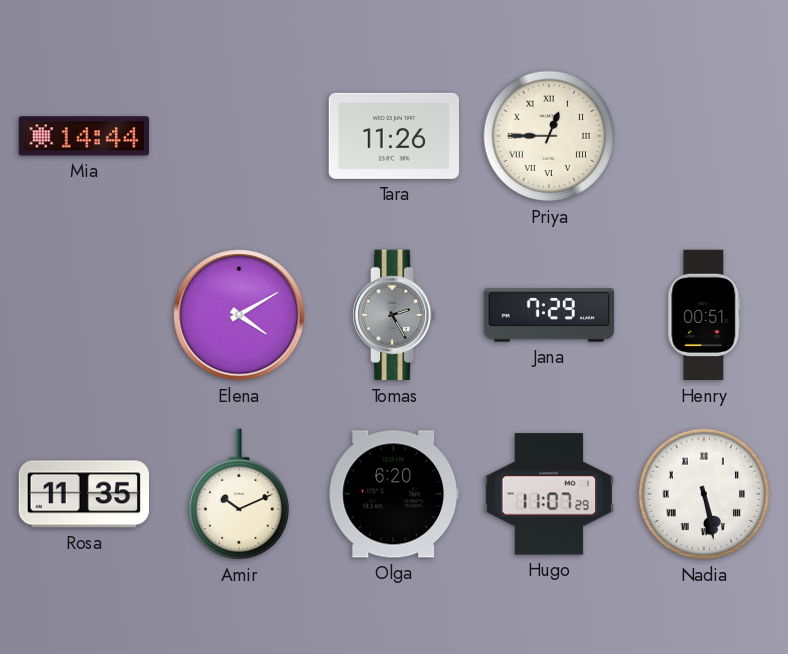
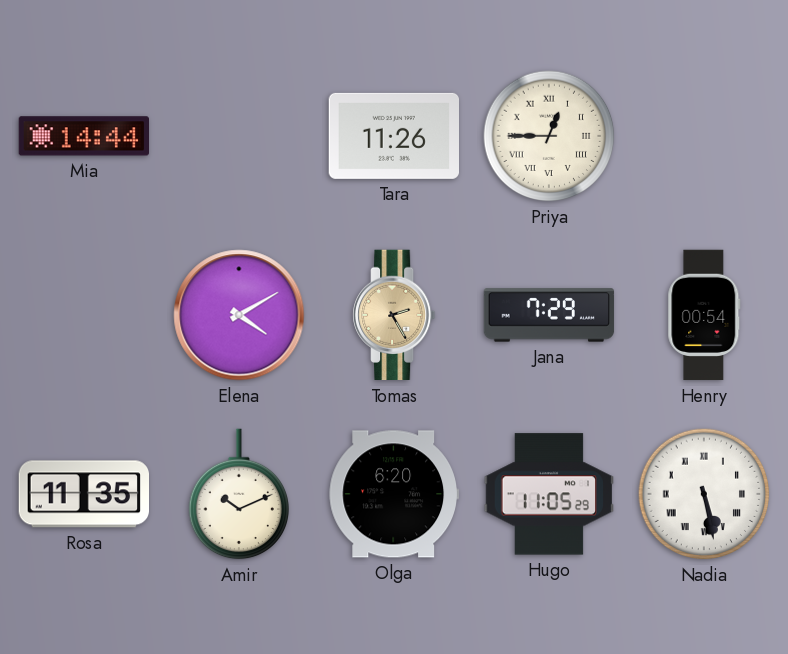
Tomas dial: grey -> champagne (395, 315)
Henry: 00:51 -> 00:54 (704, 315)
Hugo: 11:07 -> 11:05 (548, 494)
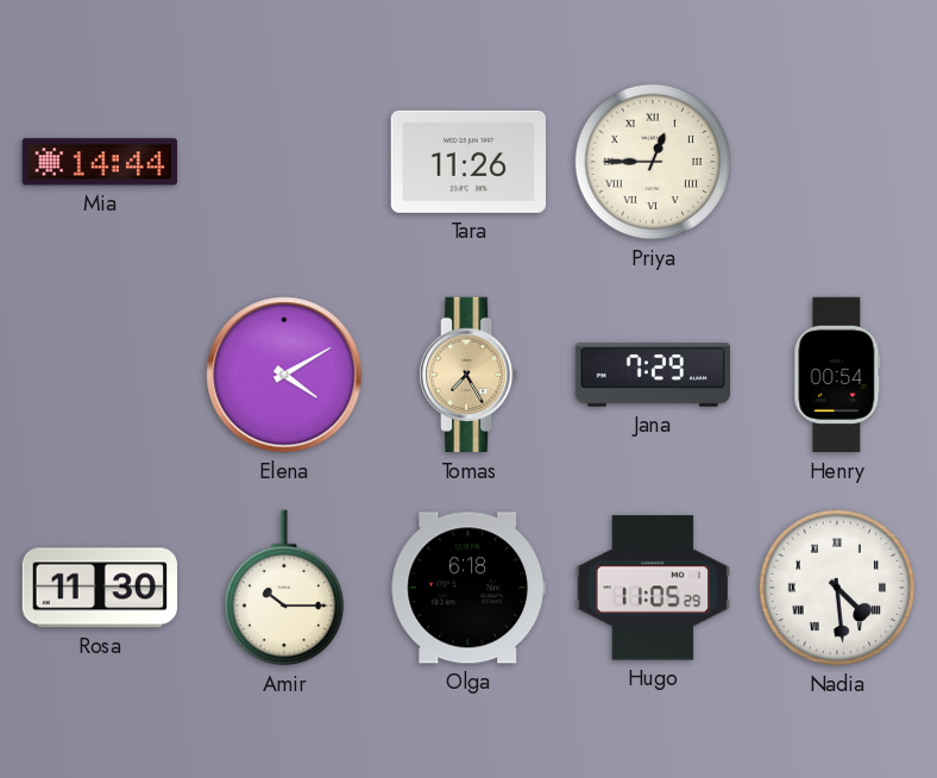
Tomas: 2:25 -> 7:25 (470, 375)
Rosa: 11:35 -> 11:30 (99, 588)
Amir: 10:11 -> 10:15 (283, 588)
Olga: 6:20 -> 6:18 (467, 588)
Nadia: 5:28 -> 4:29 (837, 588)
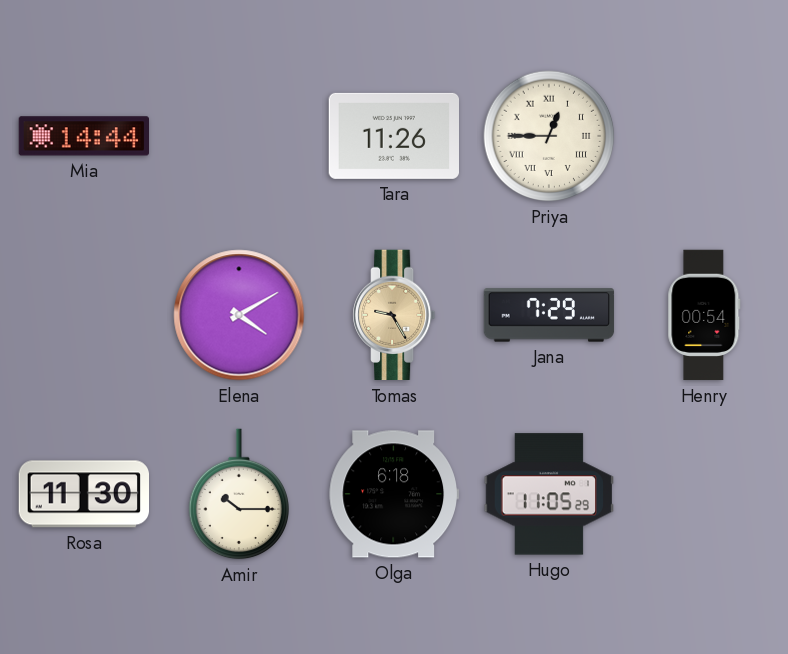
Tomas: 7:25 -> 9:25 (395, 315)
Nadia: 4:29 -> none (837, 588)
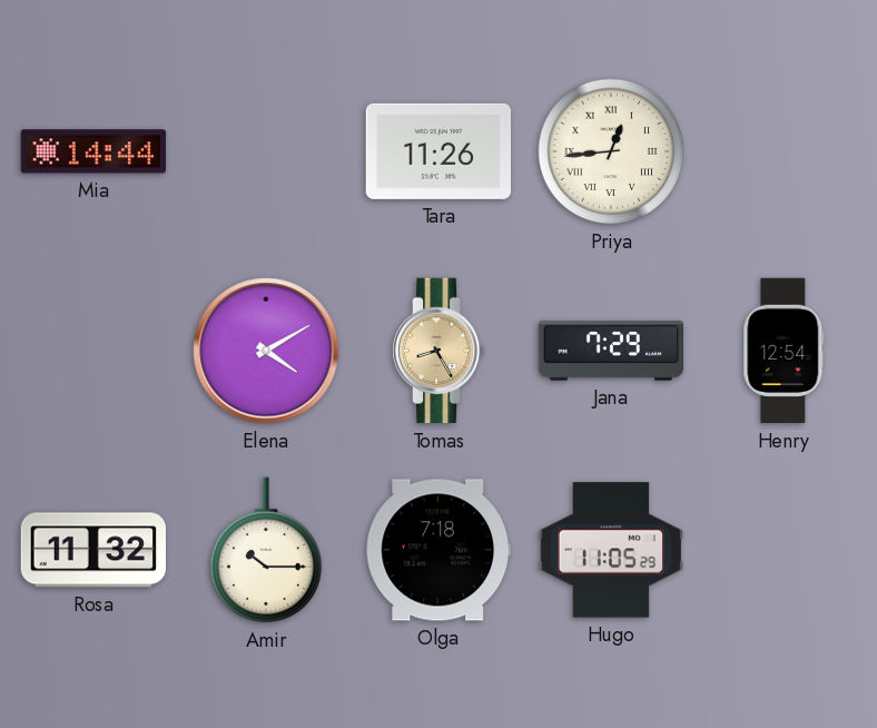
Priya: 12:45 -> 12:44 (611, 151)
Tomas: 9:25 -> 8:25 (440, 351)
Henry: 00:54 -> 12:54 (784, 351)
Rosa: 11:30 -> 11:32 (92, 550)
Olga: 6:18 -> 7:18 (437, 550)
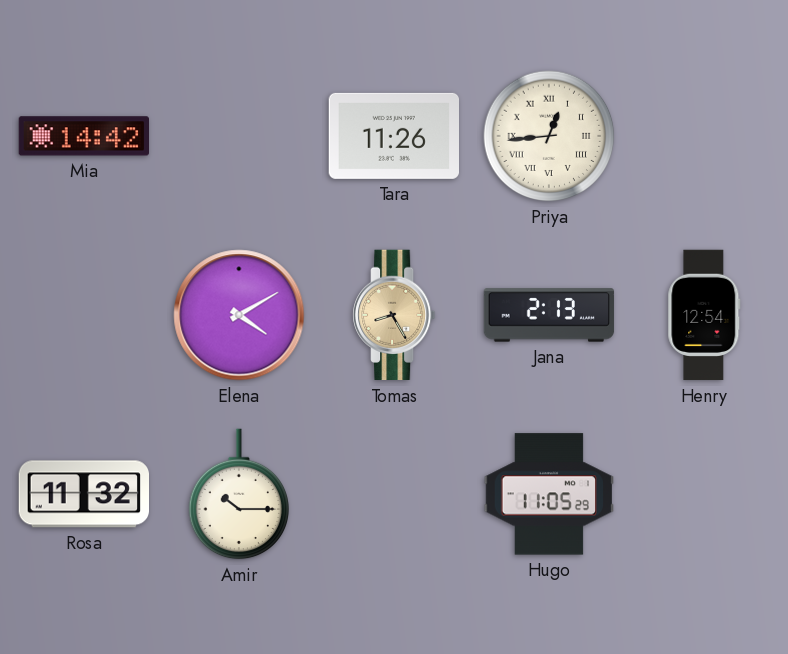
Mia: 14:44 -> 14:42 (83, 136)
Jana: 7:29 -> 2:13 (549, 315)
Olga: 7:18 -> none (437, 550)
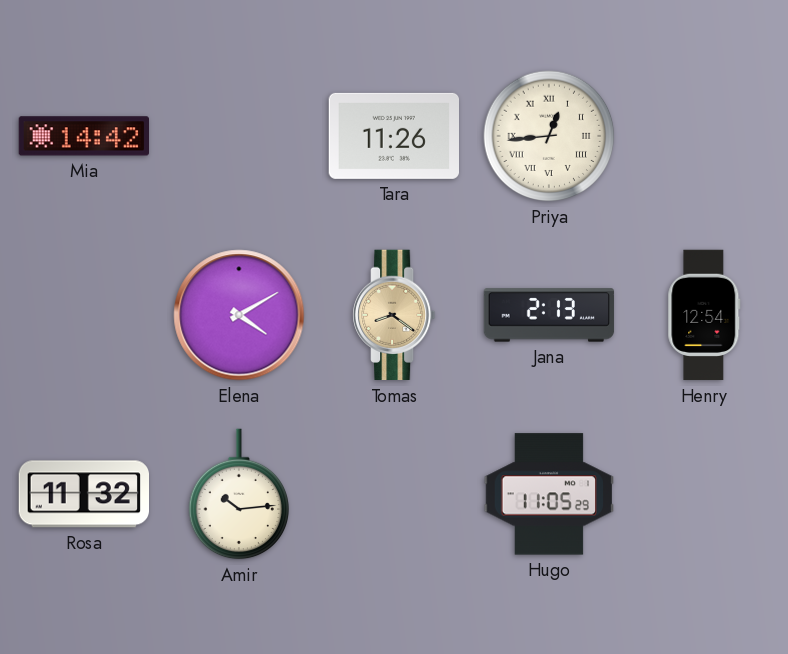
Tomas: 8:25 -> 8:21 (395, 315)
Amir: 10:15 -> 10:14 (238, 494)
